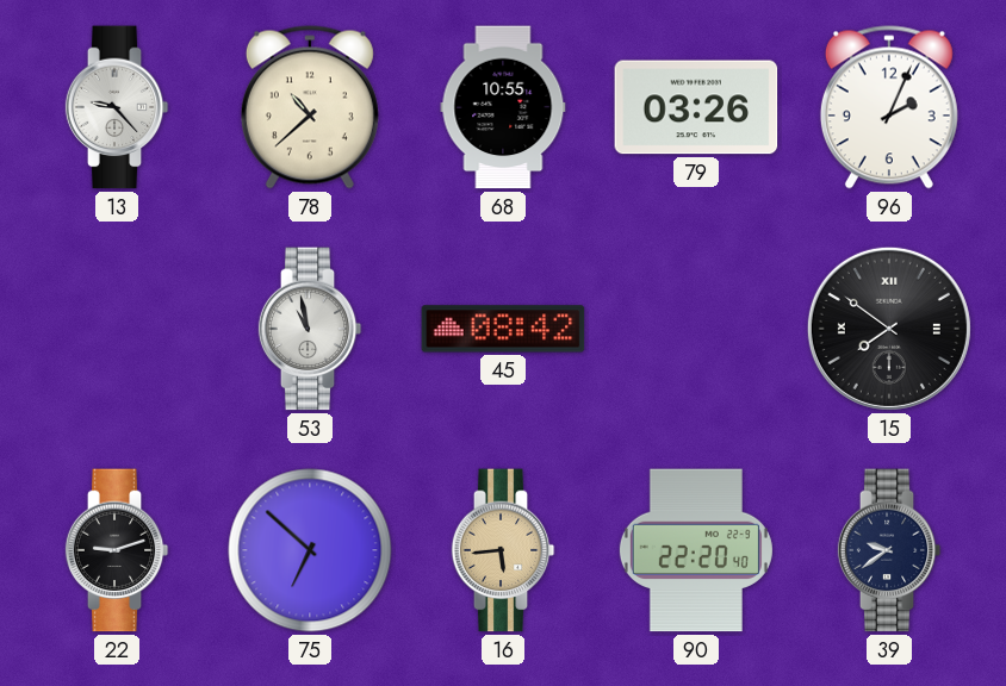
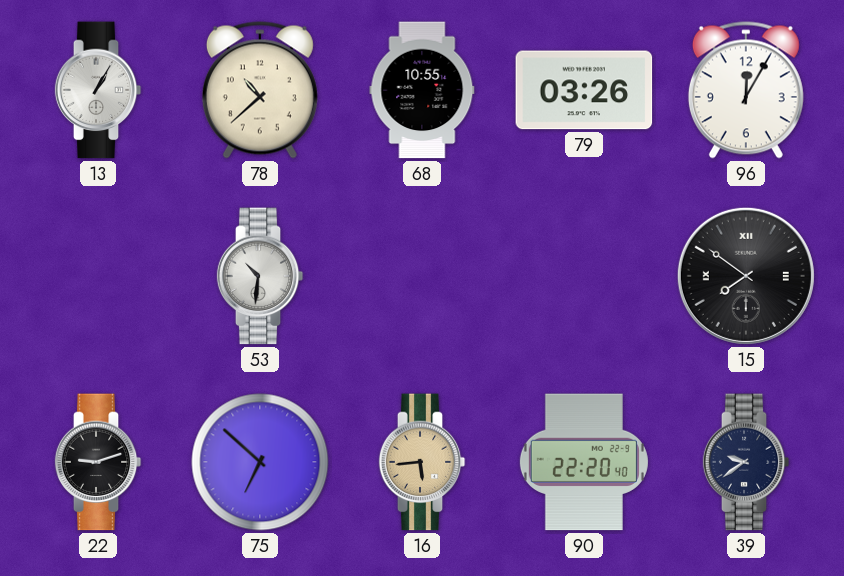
13: 9:23 -> 1:05 (98, 90)
96: 2:04 -> 12:05 (746, 90)
53: 10:58 -> 10:31 (260, 276)
45: 08:42 -> none (503, 329)
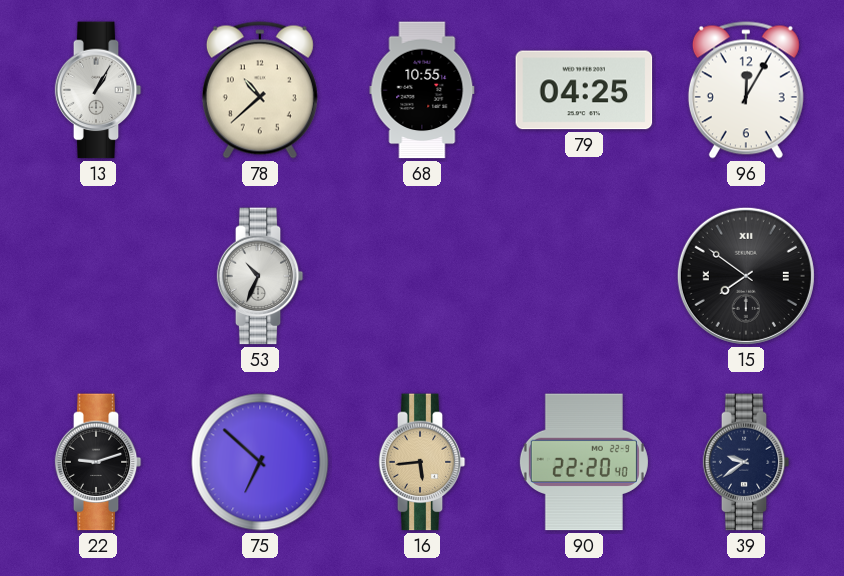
79: 03:26 -> 04:25 (584, 90)
53: 10:31 -> 10:34 (260, 276)
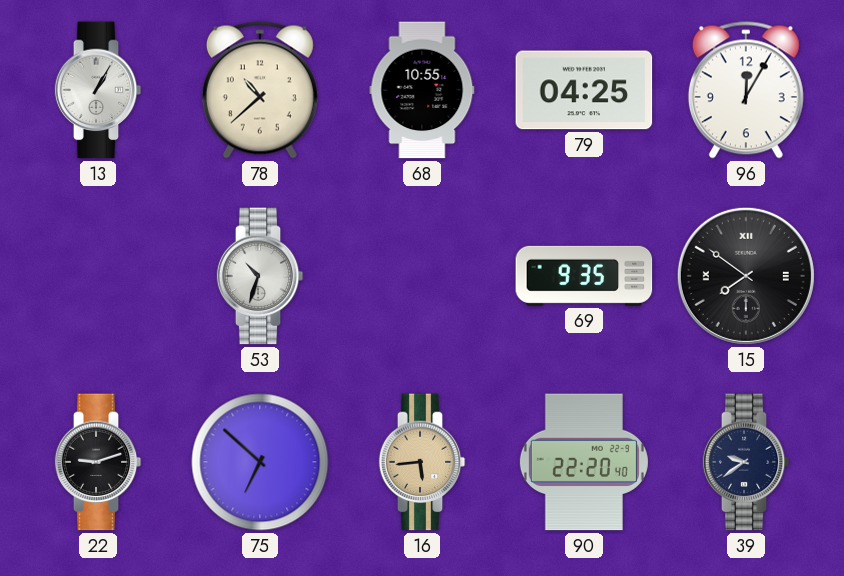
53: 10:34 -> 10:33 (260, 276)
69: none -> 9:35 (584, 276)
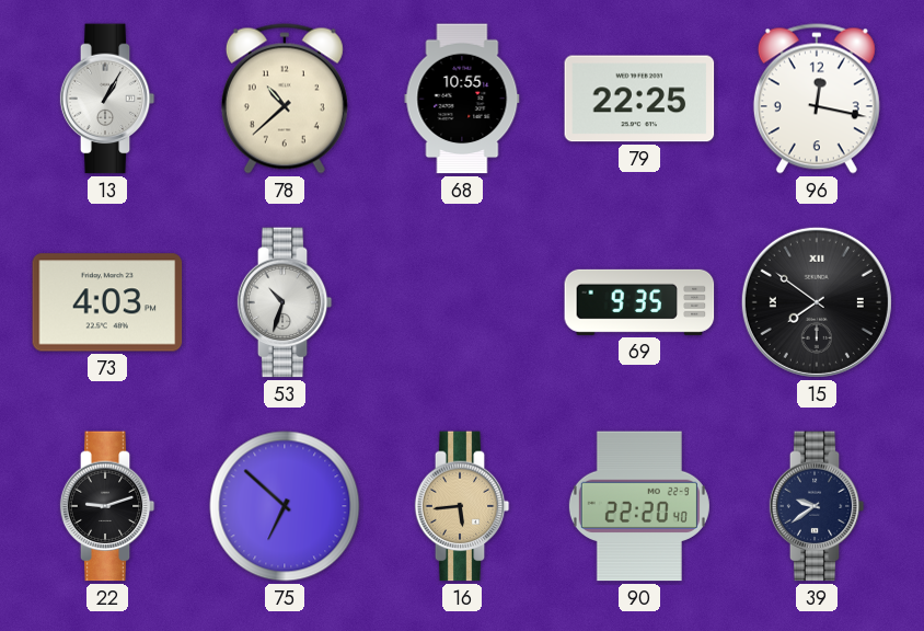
79: 04:25 -> 22:25 (639, 99)
96: 12:05 -> 12:17 (817, 99)
73: none -> 4:03 (107, 302)
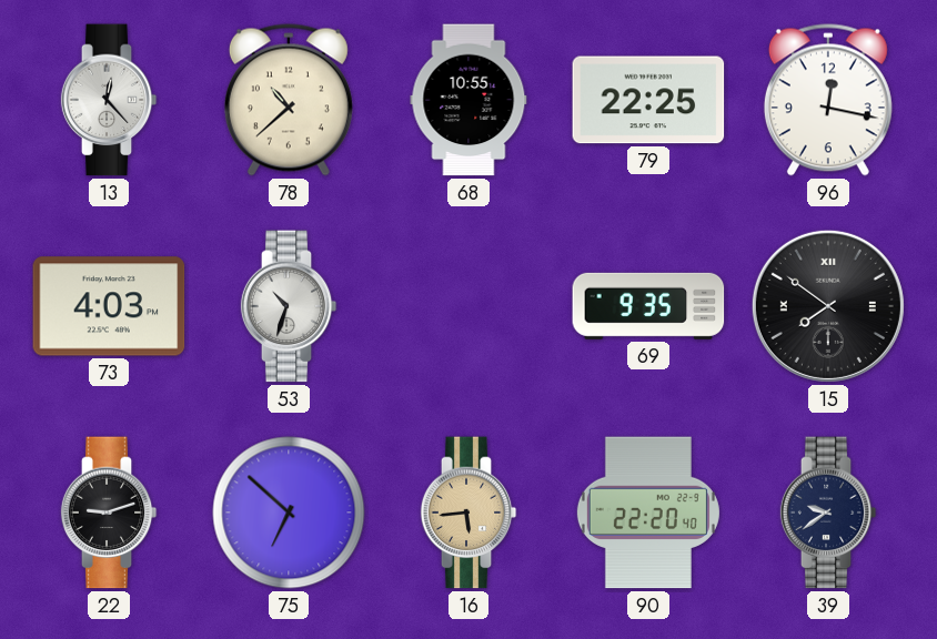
13: 1:05 -> 12:23 (109, 100)
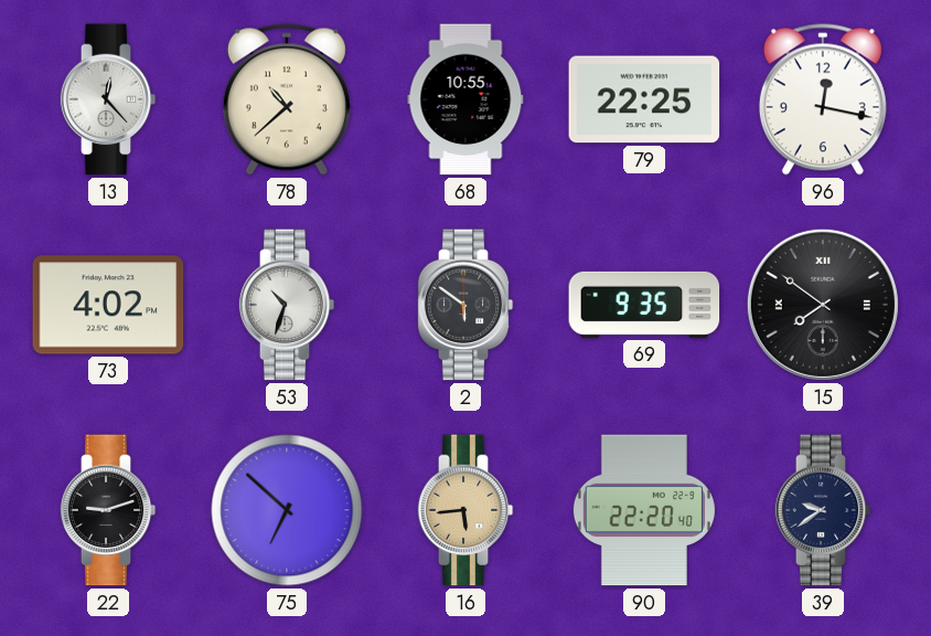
73: 4:03 -> 4:02 (108, 305)
2: none -> 5:51 (465, 305)
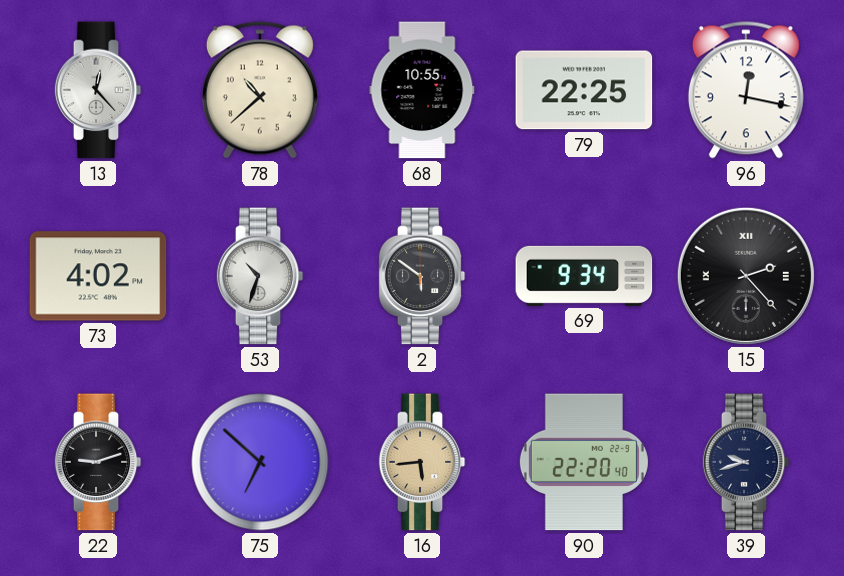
69: 9:35 -> 9:34 (584, 276)
15: 7:51 -> 2:23 (746, 276)
39: 9:39 -> 9:42 (746, 462)
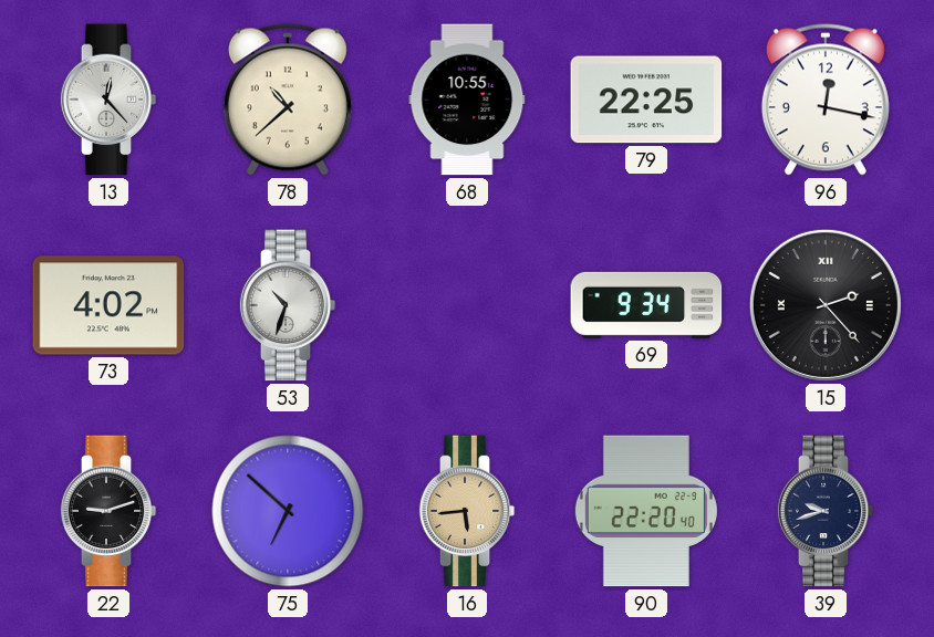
2: 5:51 -> none (422, 276)
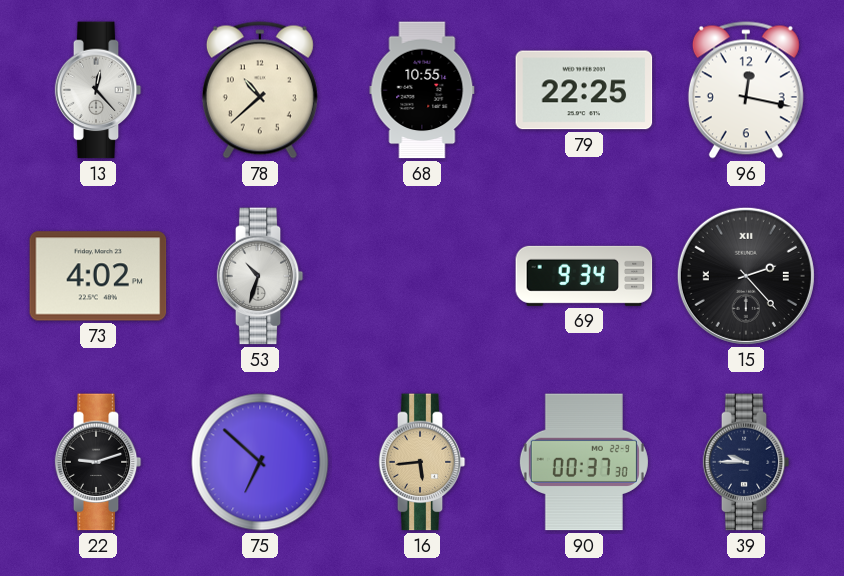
90: 22:20 -> 00:37 (584, 462)
39: 9:42 -> 9:45 (746, 462)
